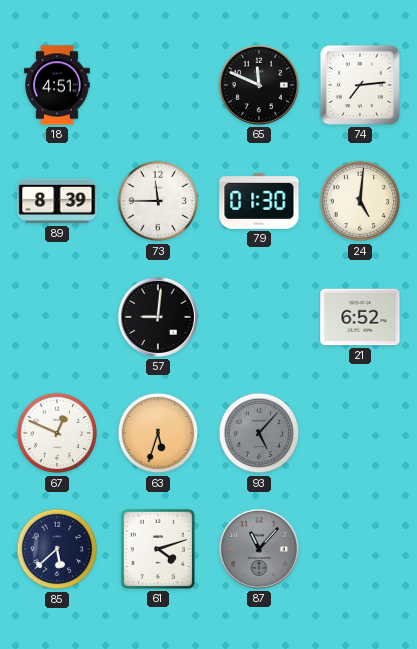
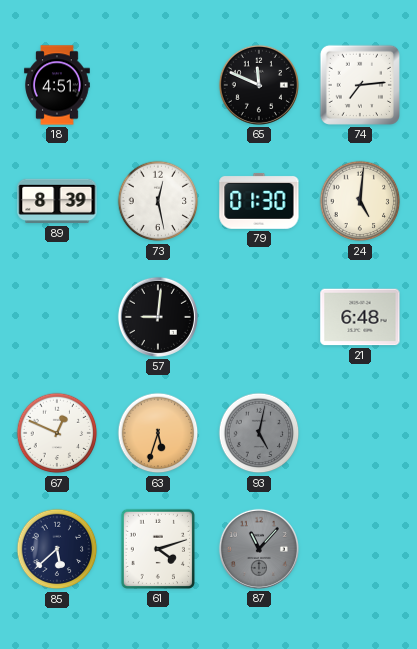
73: 11:45 -> 12:28 (158, 201)
21: 6:52 -> 6:48 (360, 317)
93: 5:07 -> 5:02 (259, 433)
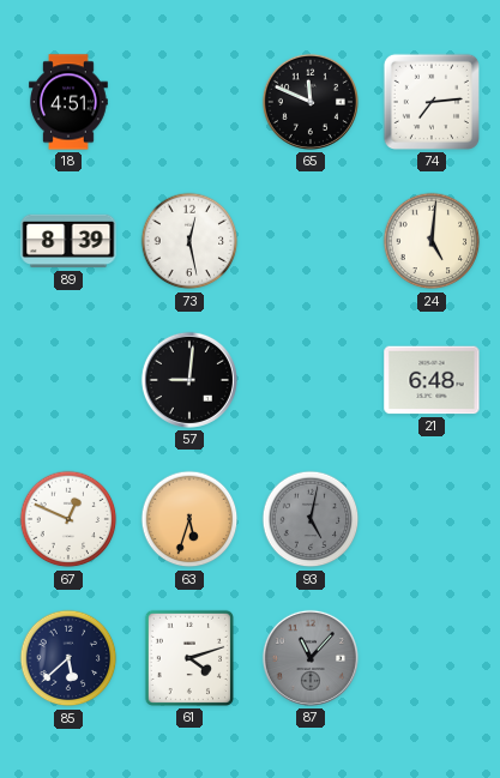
79: 01:30 -> none (259, 201)
